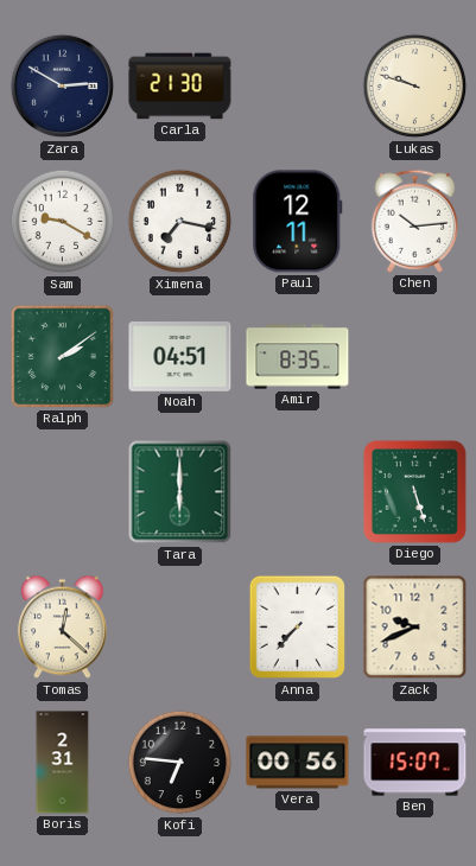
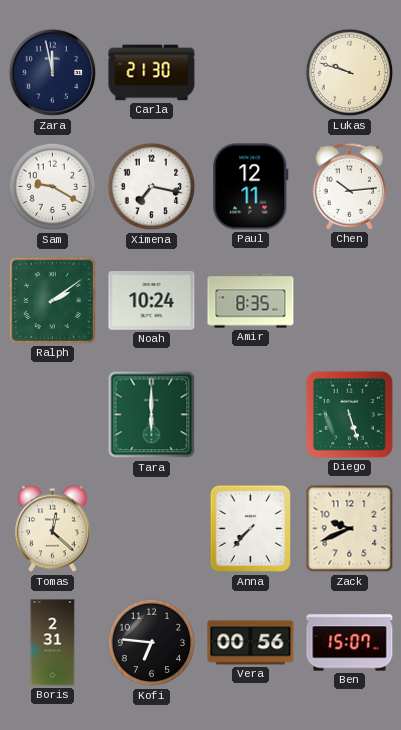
Zara: 2:50 -> 11:58 (53, 73)
Noah: 04:51 -> 10:24 (152, 301)
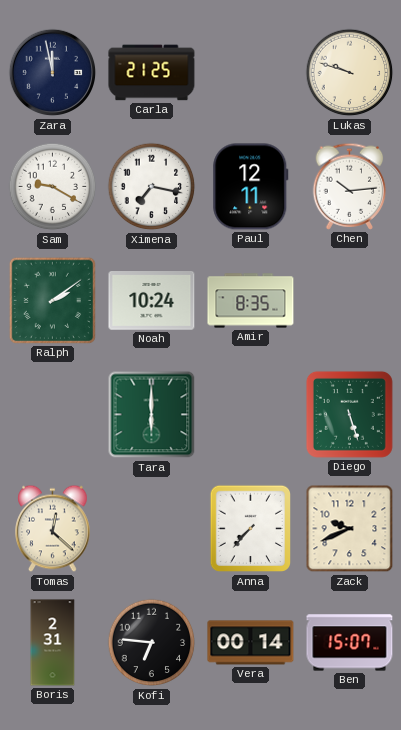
Carla: 21:30 -> 21:25 (152, 73)
Vera: 00:56 -> 00:14 (251, 643)
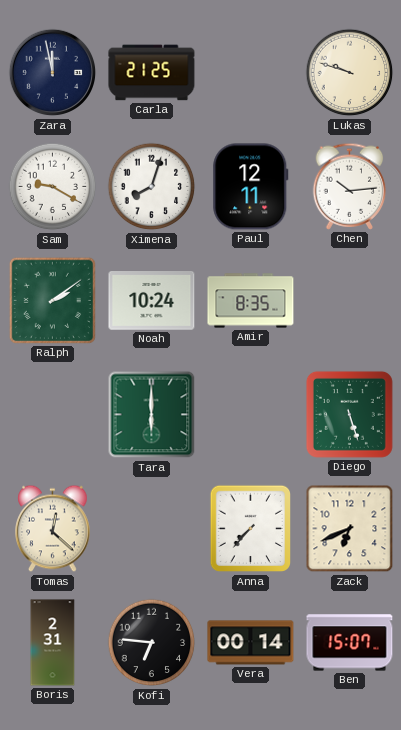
Ximena: 7:17 -> 8:03 (152, 187)
Zack: 9:41 -> 6:41 (350, 529)
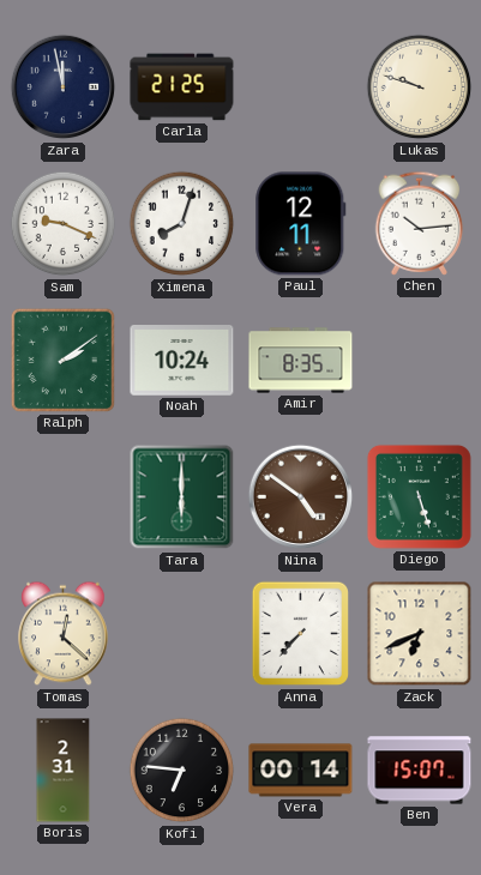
Sam: 9:20 -> 9:19 (64, 224)
Nina: none -> 4:51 (301, 497)
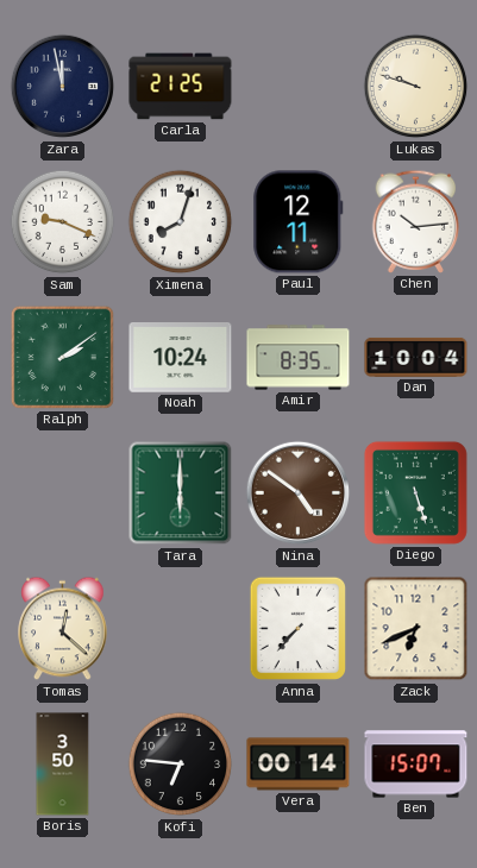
Dan: none -> 10:04 (416, 357)
Boris: 2:31 -> 3:50 (63, 765)
